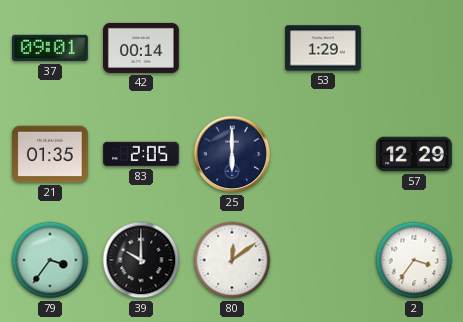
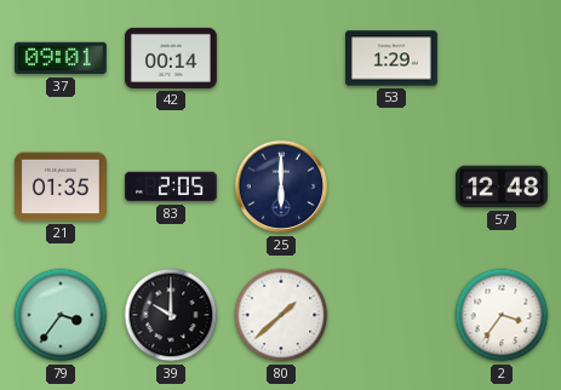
57: 12:29 -> 12:48 (503, 187)
80: 12:09 -> 1:38 (281, 315)
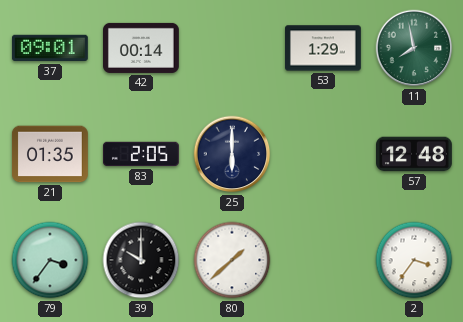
11: none -> 7:58 (414, 48)
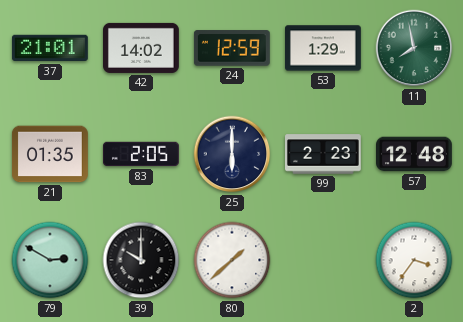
37: 09:01 -> 21:01 (50, 48)
42: 00:14 -> 14:02 (142, 48)
24: none -> 12:59 (232, 48)
99: none -> 2:23 (324, 154)
79: 3:36 -> 2:50 (50, 260)
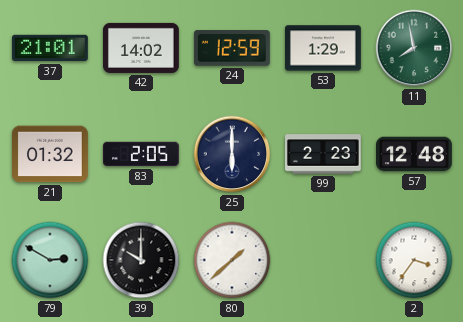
21: 01:35 -> 01:32 (50, 154)
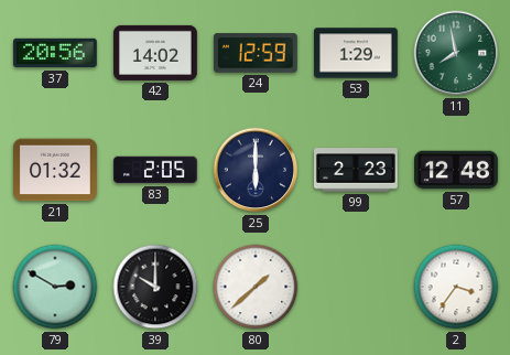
37: 21:01 -> 20:56 (55, 53)
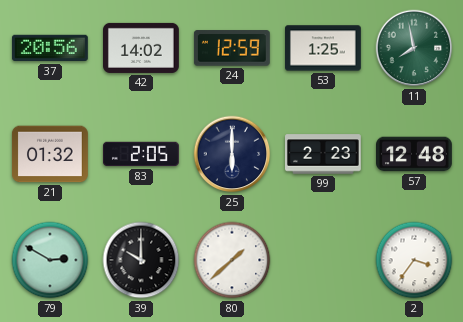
53: 1:29 -> 1:25 (324, 48)
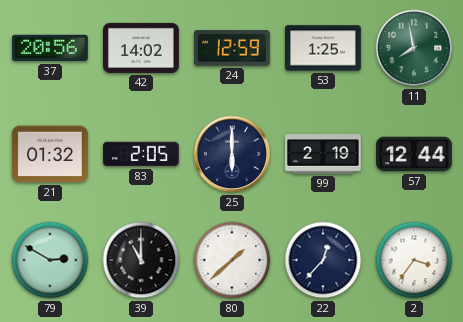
99: 2:23 -> 2:19 (324, 154)
57: 12:48 -> 12:44 (415, 154)
39: 10:00 -> 11:00 (141, 260)
22: none -> 12:37 (323, 260)
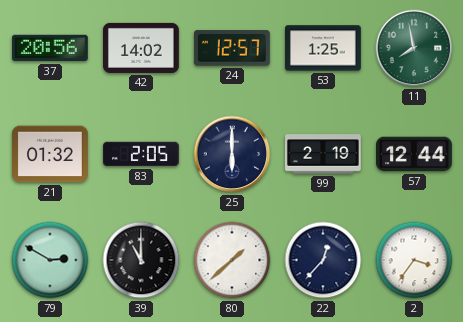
24: 12:59 -> 12:57 (232, 48)
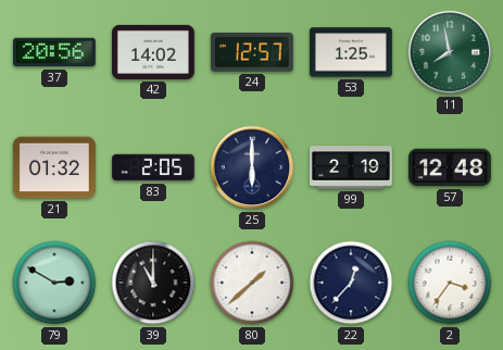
57: 12:44 -> 12:48 (451, 167)
